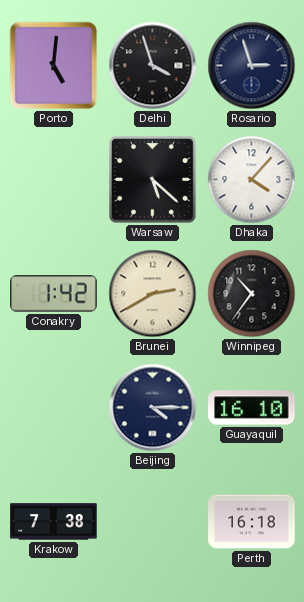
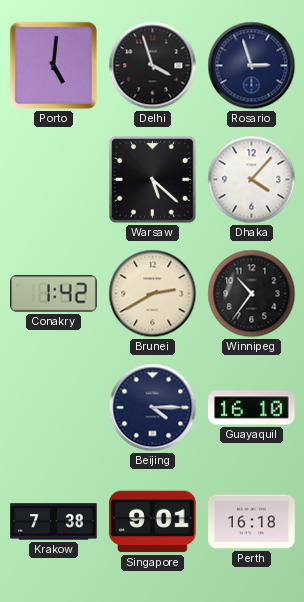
Singapore: none -> 9:01 (153, 522)
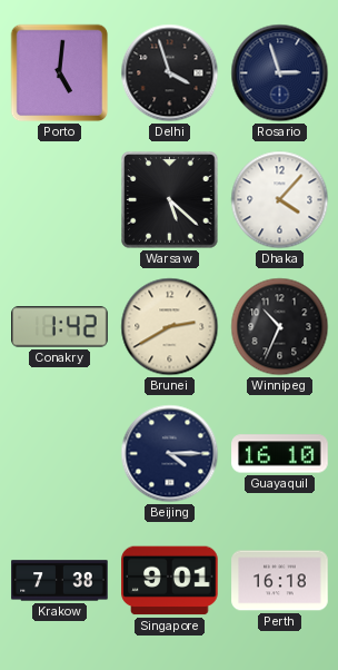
Winnipeg: 10:36 -> 10:34 (280, 327)
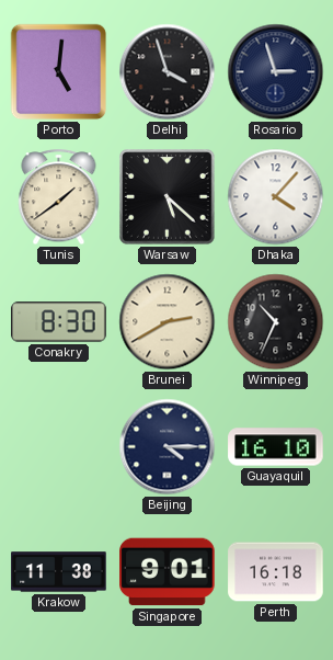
Tunis: none -> 1:39 (59, 197)
Conakry: 1:42 -> 8:30 (59, 322)
Krakow: 7:38 -> 11:38 (59, 572)
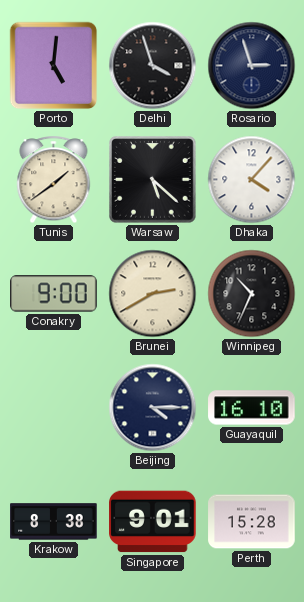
Conakry: 8:30 -> 9:00 (54, 294)
Krakow: 11:38 -> 8:38 (54, 522)
Perth: 16:18 -> 15:28 (252, 522)
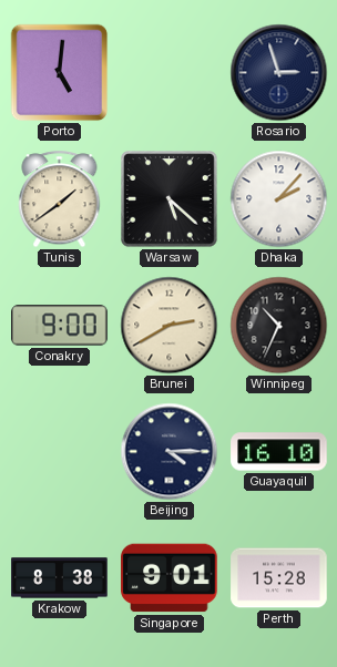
Delhi: 3:57 -> none (153, 66)
Dhaka: 4:07 -> 2:07 (279, 199)
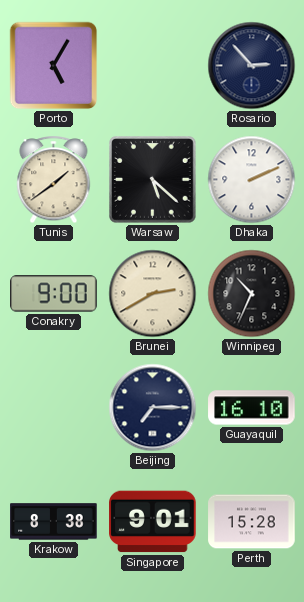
Porto: 5:01 -> 5:05 (54, 66)
Rosario: 2:57 -> 2:53 (252, 66)
Dhaka: 2:07 -> 2:11 (252, 180)
Beijing: 4:15 -> 7:15 (153, 408)
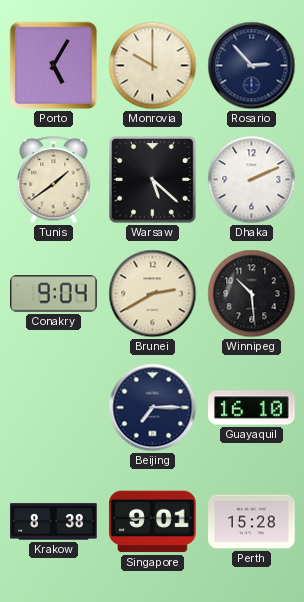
Monrovia: none -> 10:00 (153, 66)
Conakry: 9:00 -> 9:04 (54, 294)
Winnipeg: 10:34 -> 10:29 (252, 294)
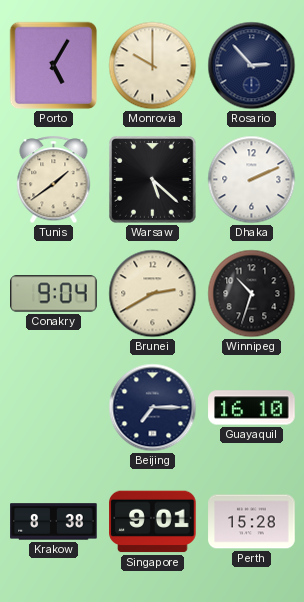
Winnipeg: 10:29 -> 10:33 (252, 294)
